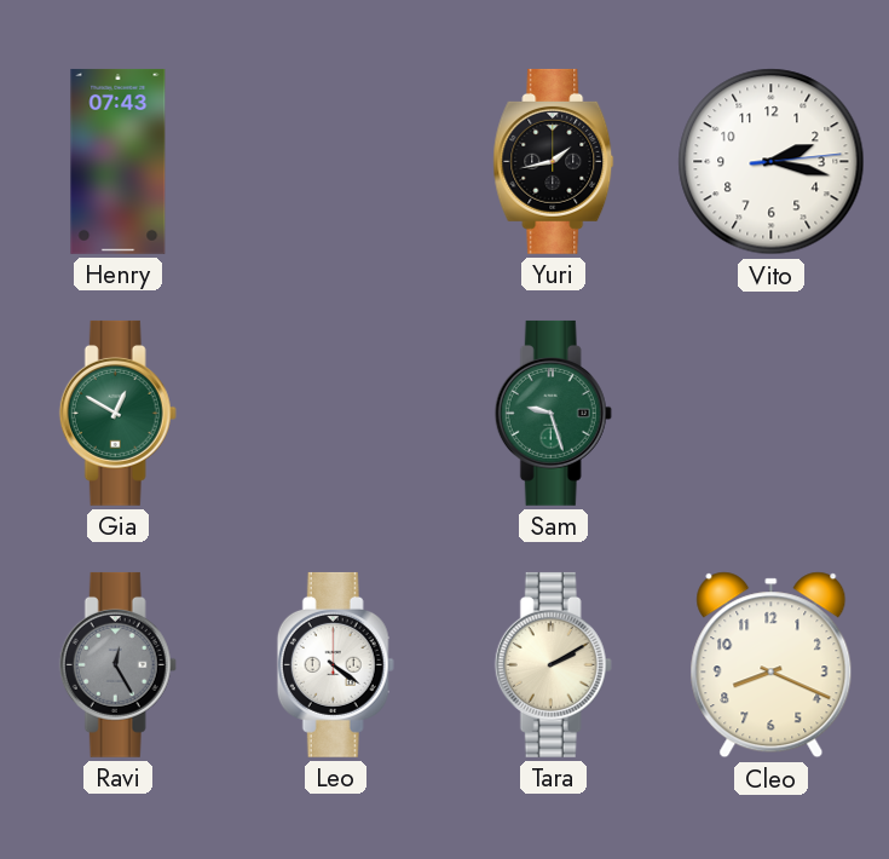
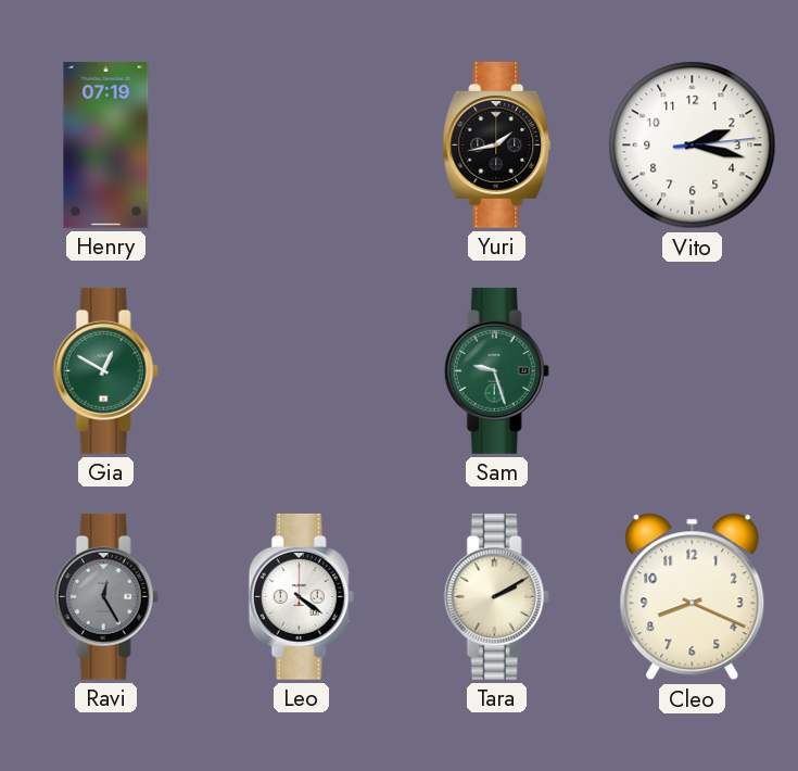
Henry: 07:43 -> 07:19 (106, 144)
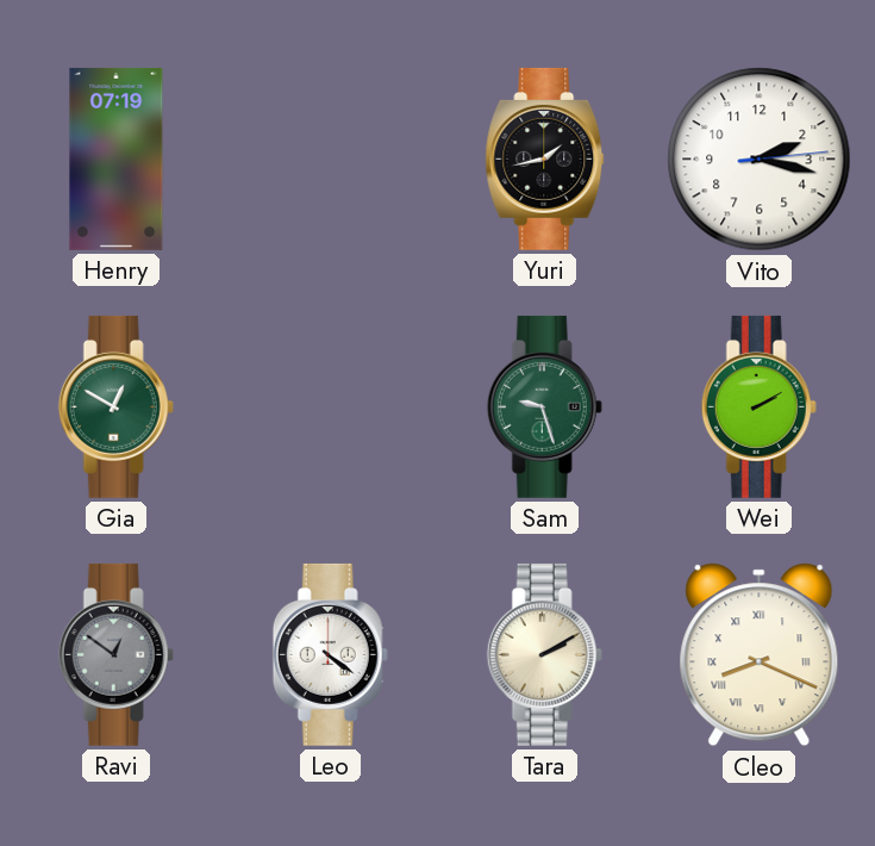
Wei: none -> 2:10 (758, 406)
Ravi: 12:25 -> 12:51 (115, 654)
Cleo numerals: Arabic -> Roman (760, 655)
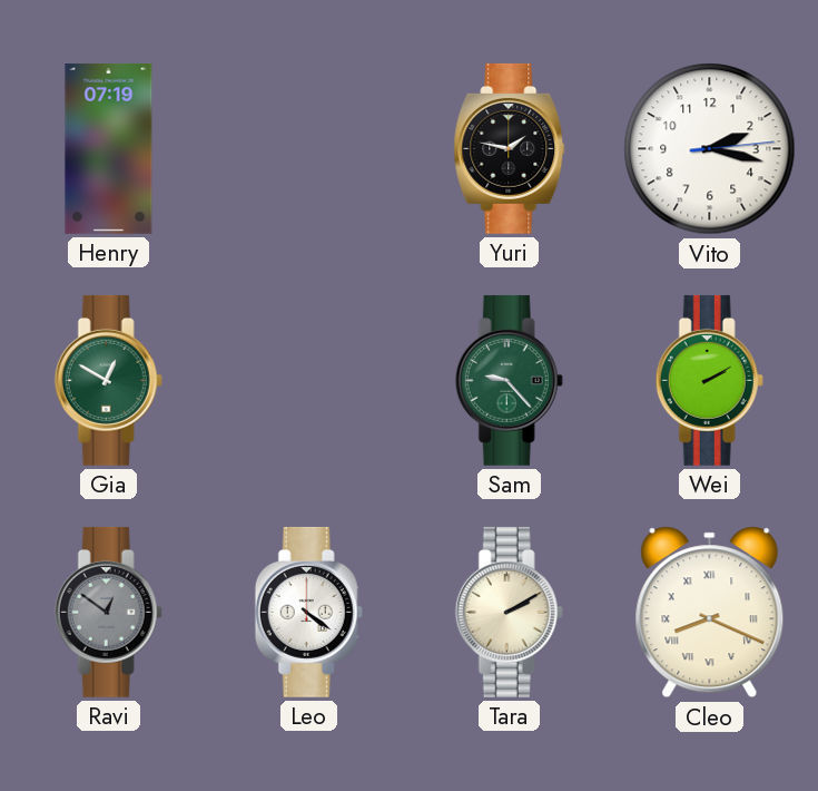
Yuri: 1:43 -> 1:47 (510, 148)
Sam: 9:27 -> 9:23 (509, 380)
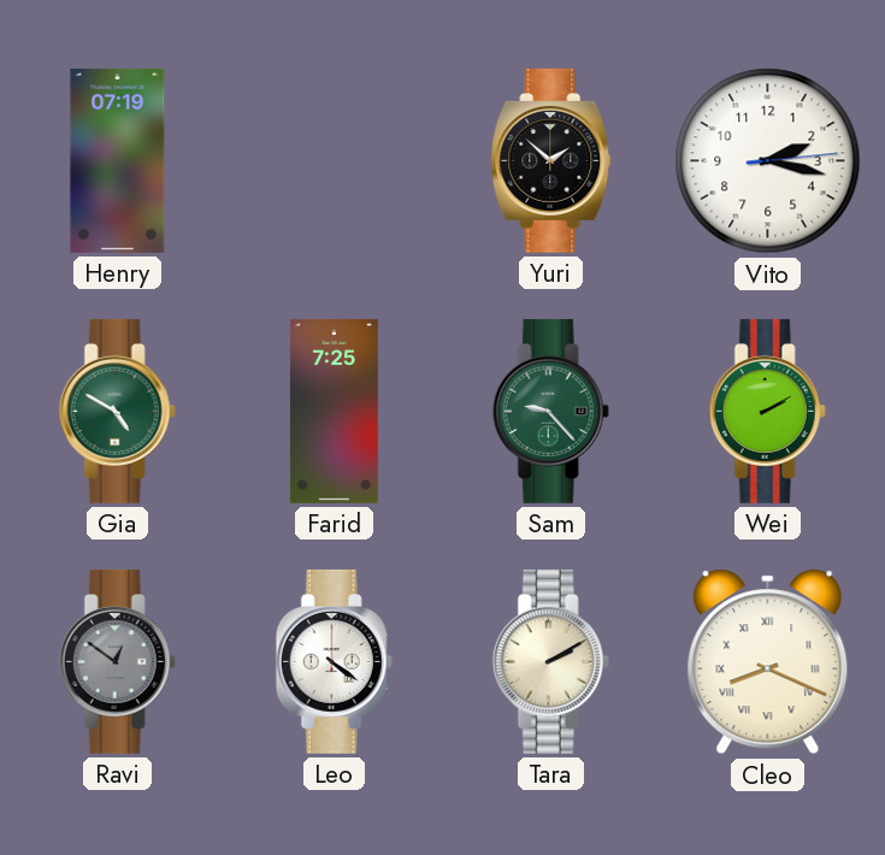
Yuri: 1:47 -> 1:52 (551, 160)
Gia: 12:50 -> 4:50 (117, 411)
Farid: none -> 7:25 (334, 411)
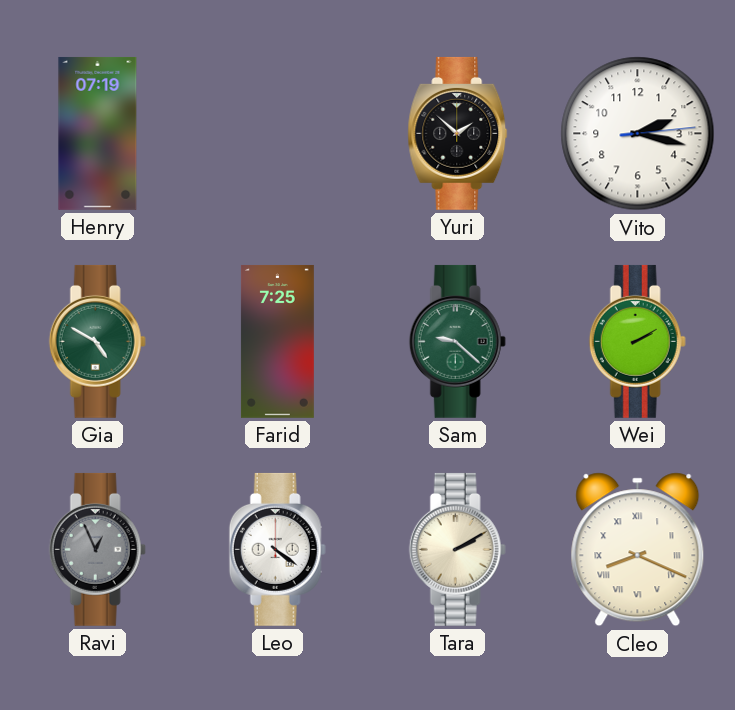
Sam: 9:23 -> 9:22 (457, 341)
Ravi: 12:51 -> 12:56 (97, 549)
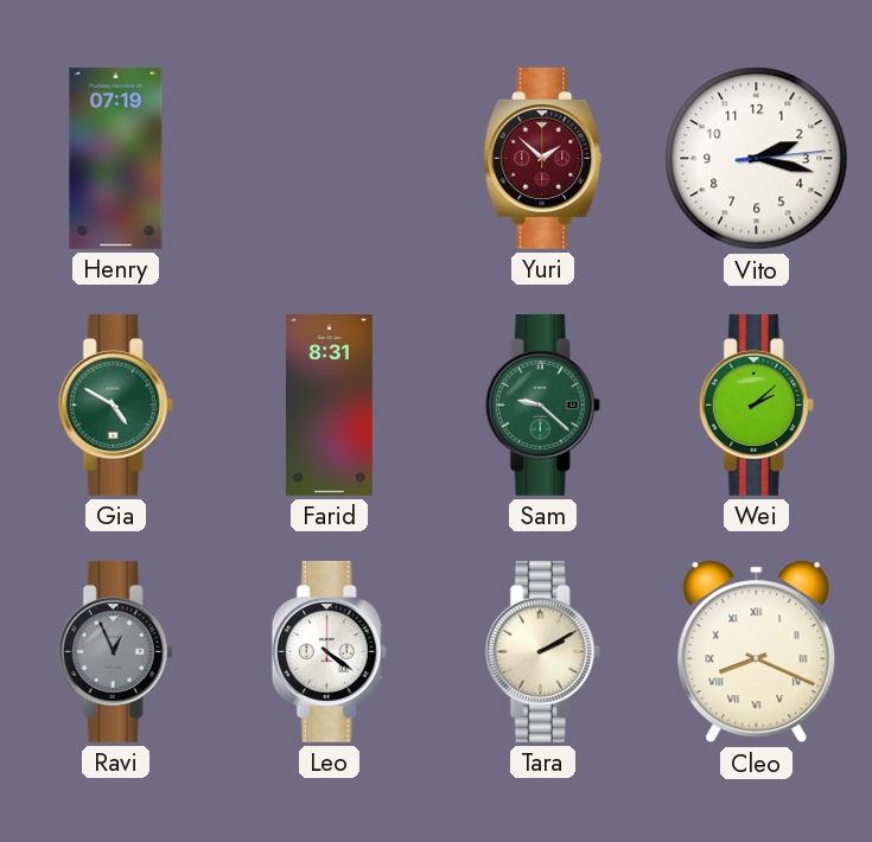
Yuri dial: black -> burgundy (543, 158)
Farid: 7:25 -> 8:31 (329, 404)
Wei: 2:10 -> 2:08 (756, 404)
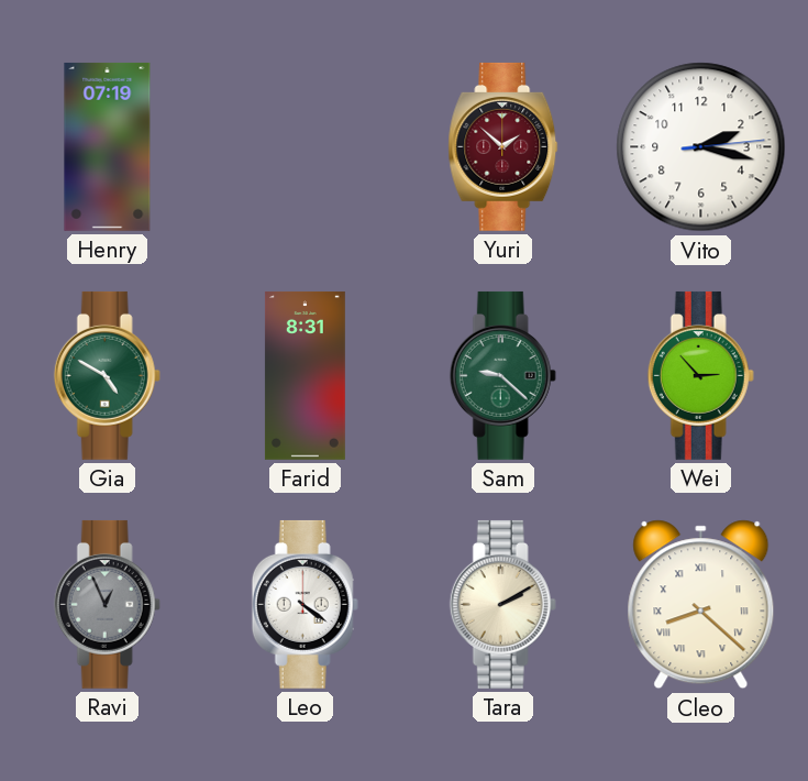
Wei: 2:08 -> 2:53 (700, 375)
Cleo: 8:19 -> 8:22 (701, 605)
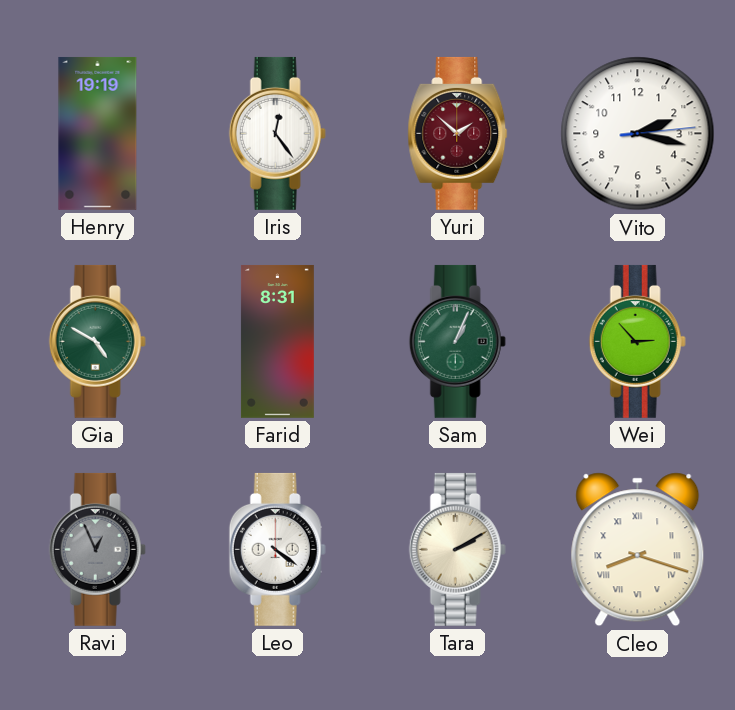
Henry: 07:19 -> 19:19 (98, 133)
Iris: none -> 12:24 (277, 133)
Sam: 9:22 -> 1:04 (457, 341)
Cleo: 8:22 -> 8:18 (638, 550)
